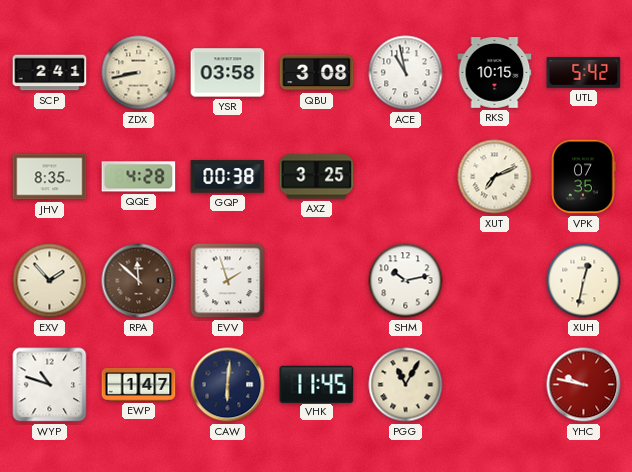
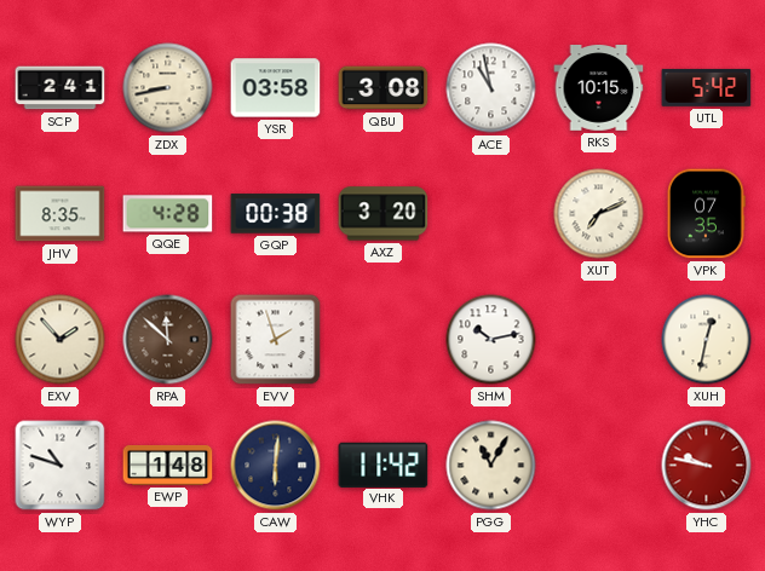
AXZ: 3:25 -> 3:20 (384, 214)
EWP: 1:47 -> 1:48 (168, 465)
VHK: 11:45 -> 11:42 (384, 465)
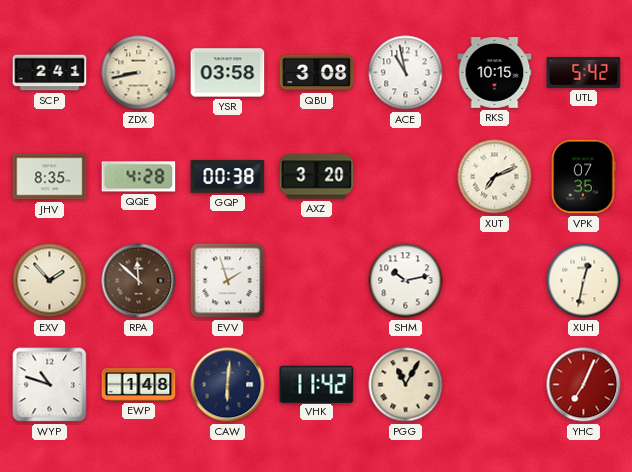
YHC: 9:47 -> 7:04 (584, 385)
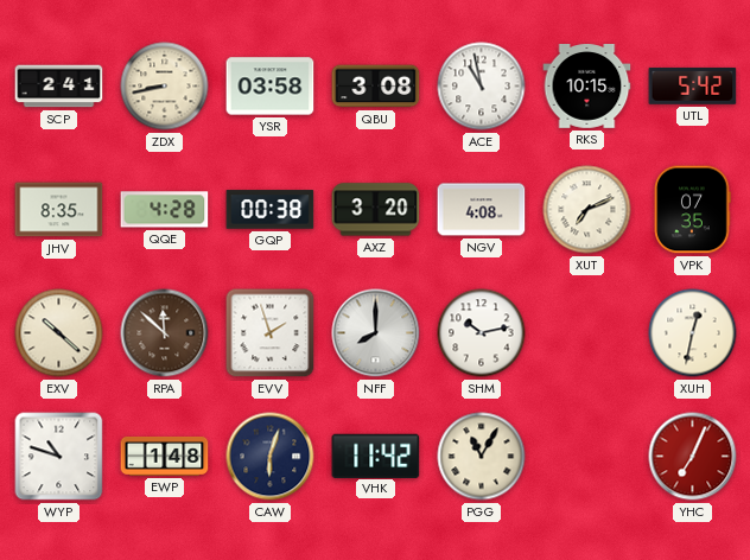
NGV: none -> 4:08 (482, 210)
EXV: 1:53 -> 10:22 (59, 333)
NFF: none -> 8:00 (376, 333)
CAW: 6:01 -> 6:03 (271, 457)
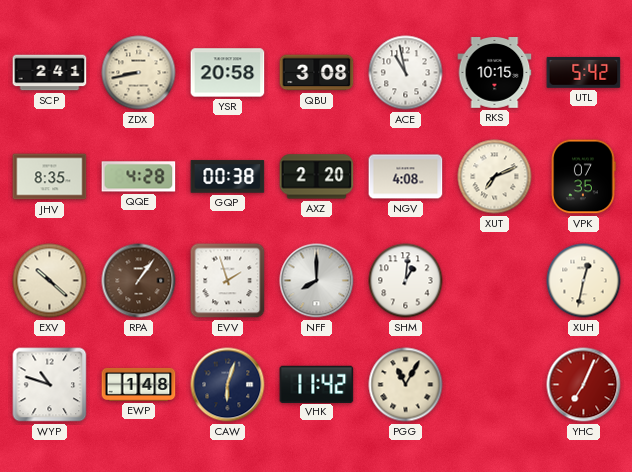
YSR: 03:58 -> 20:58 (228, 73)
AXZ: 3:20 -> 2:20 (317, 177)
RPA: 11:52 -> 1:06 (139, 281)
SHM: 10:13 -> 1:01 (406, 281)
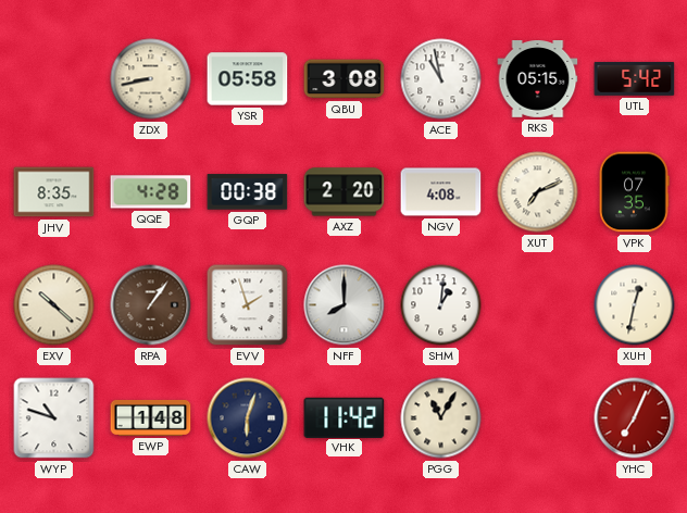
SCP: 2:41 -> none (50, 73)
YSR: 20:58 -> 05:58 (248, 79)
RKS: 10:15 -> 05:15 (538, 79)
